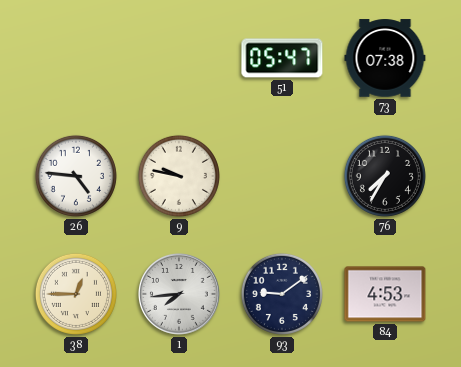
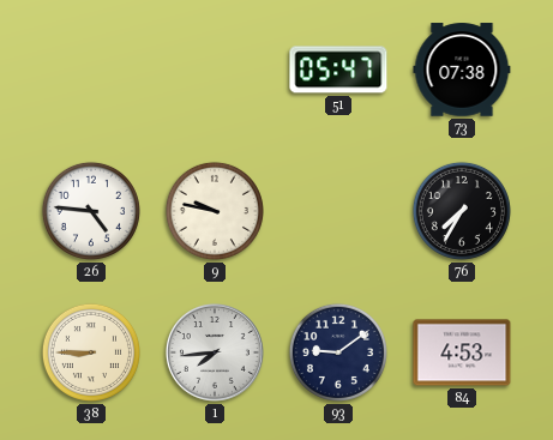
38: 12:45 -> 8:45 (91, 352)
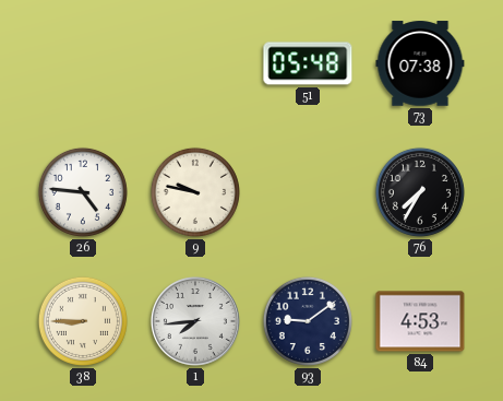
51: 05:47 -> 05:48 (308, 63)
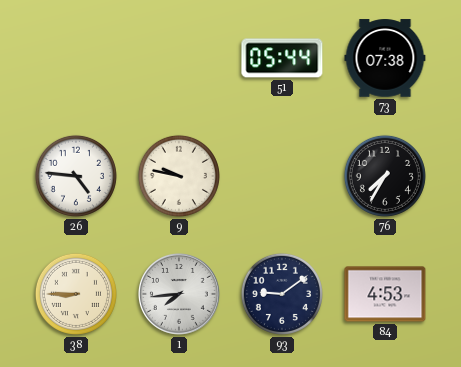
51: 05:48 -> 05:44 (282, 58)
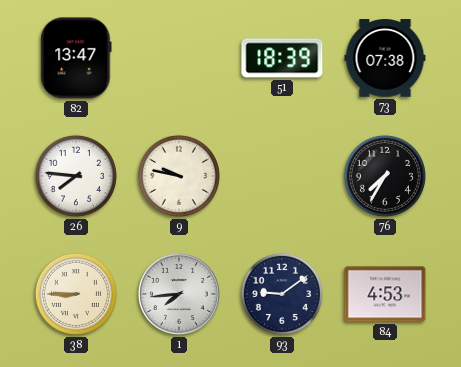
82: none -> 13:47 (76, 58)
51: 05:44 -> 18:39 (282, 58)
26: 4:46 -> 7:46 (76, 176)
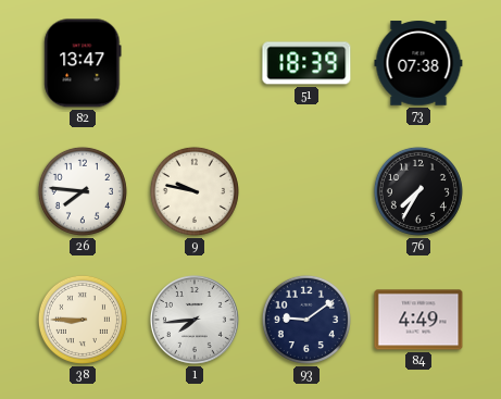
84: 4:53 -> 4:49 (418, 320)
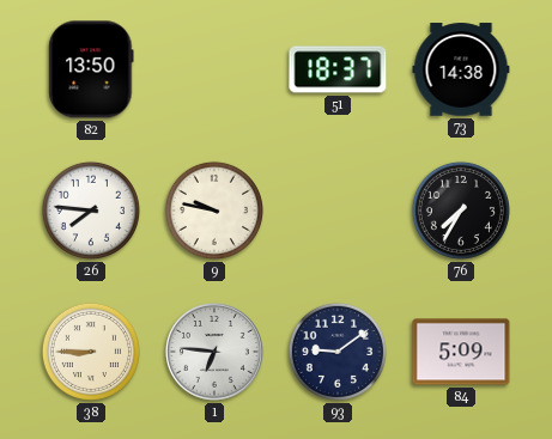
82: 13:47 -> 13:50 (91, 69)
51: 18:39 -> 18:37 (338, 69)
73: 07:38 -> 14:38 (461, 69)
1: 7:44 -> 6:46 (214, 352)
84: 4:49 -> 5:09 (461, 352)
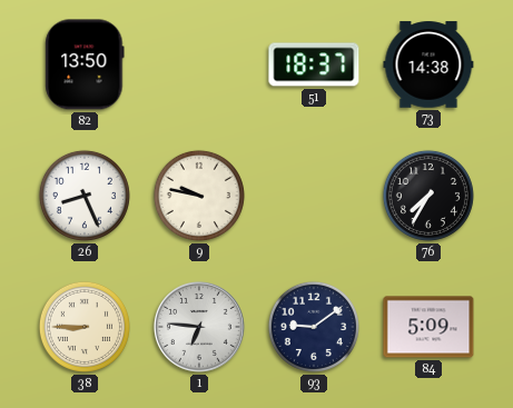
26: 7:46 -> 8:26 (85, 196)
